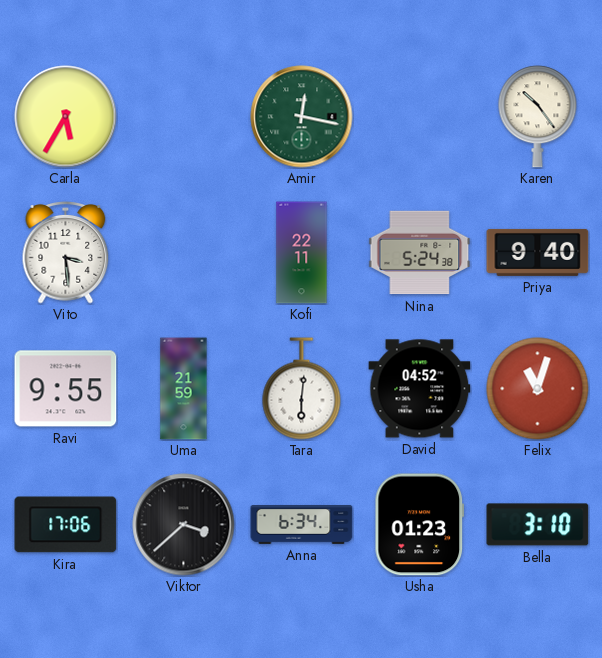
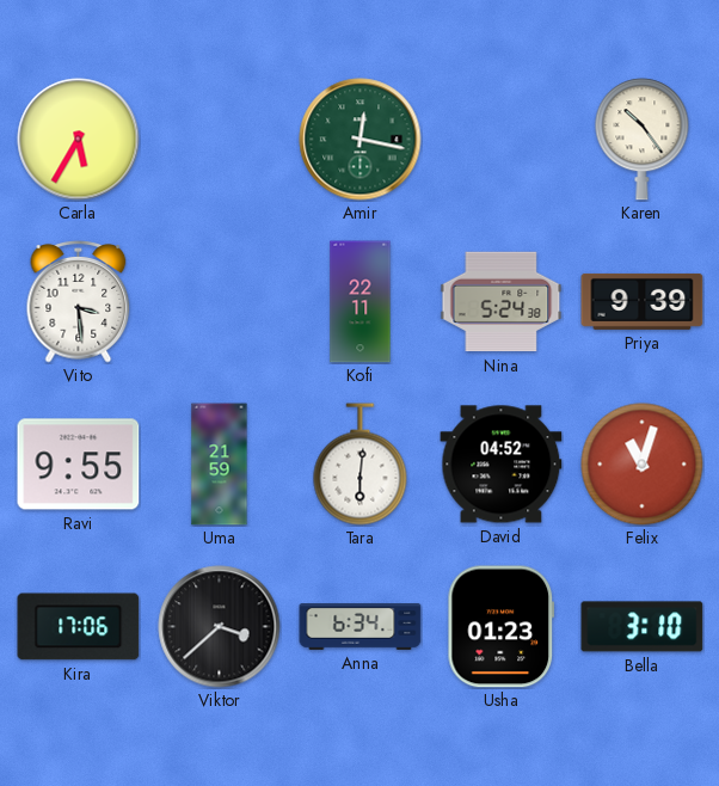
Priya: 9:40 -> 9:39 (643, 301)
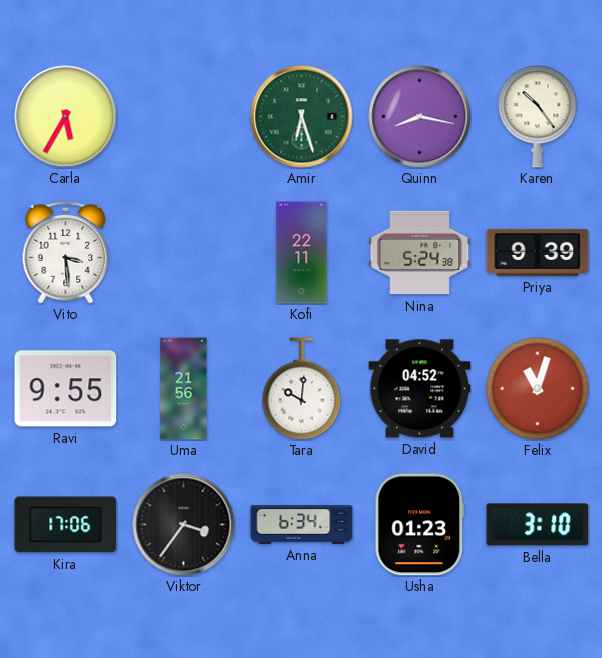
Amir: 12:17 -> 6:27 (302, 117)
Quinn: none -> 8:17 (420, 117)
Uma: 21:59 -> 21:56 (184, 389)
Tara: 6:01 -> 10:01 (302, 389)
Viktor: 3:38 -> 3:36 (184, 525)
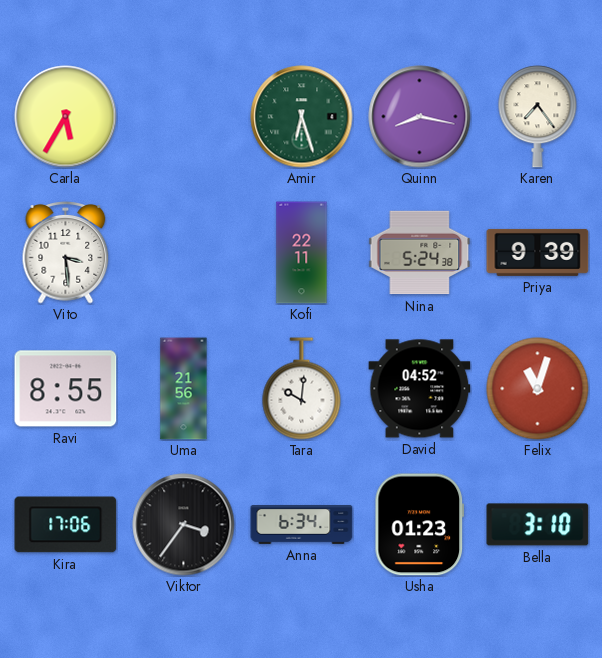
Karen: 10:24 -> 7:24 (538, 117)
Ravi: 9:55 -> 8:55 (66, 389)
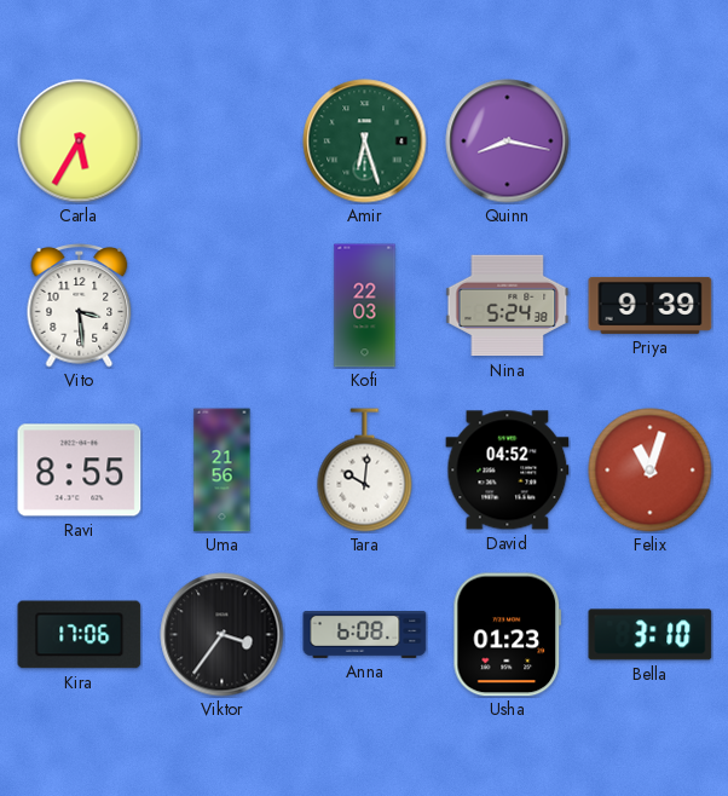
Karen: 7:24 -> none (538, 117)
Kofi: 22:11 -> 22:03 (365, 306)
Anna: 6:34 -> 6:08 (365, 635)
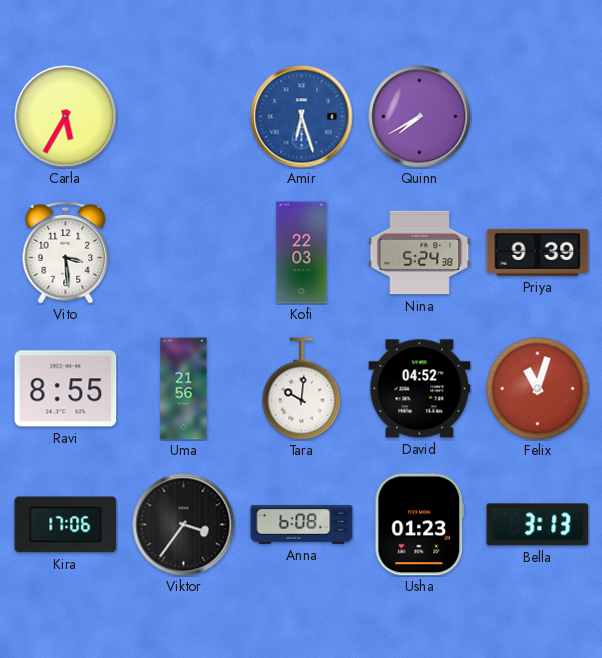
Amir dial: green -> blue (302, 117)
Quinn: 8:17 -> 7:40 (420, 117)
Bella: 3:10 -> 3:13 (538, 525)
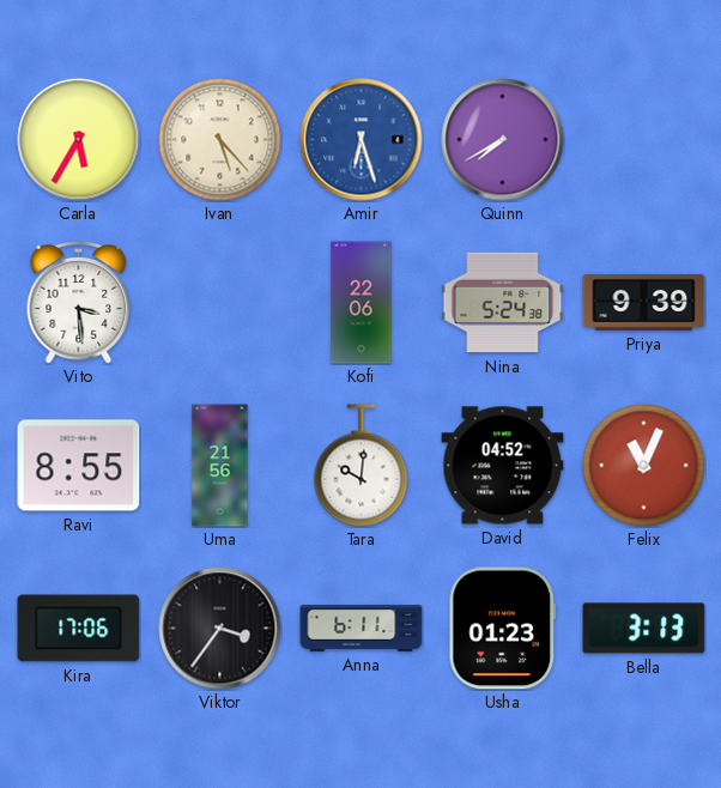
Ivan: none -> 5:23 (220, 140)
Kofi: 22:03 -> 22:06 (362, 303)
Felix: 11:03 -> 11:04 (644, 466)
Anna: 6:08 -> 6:11 (362, 629)
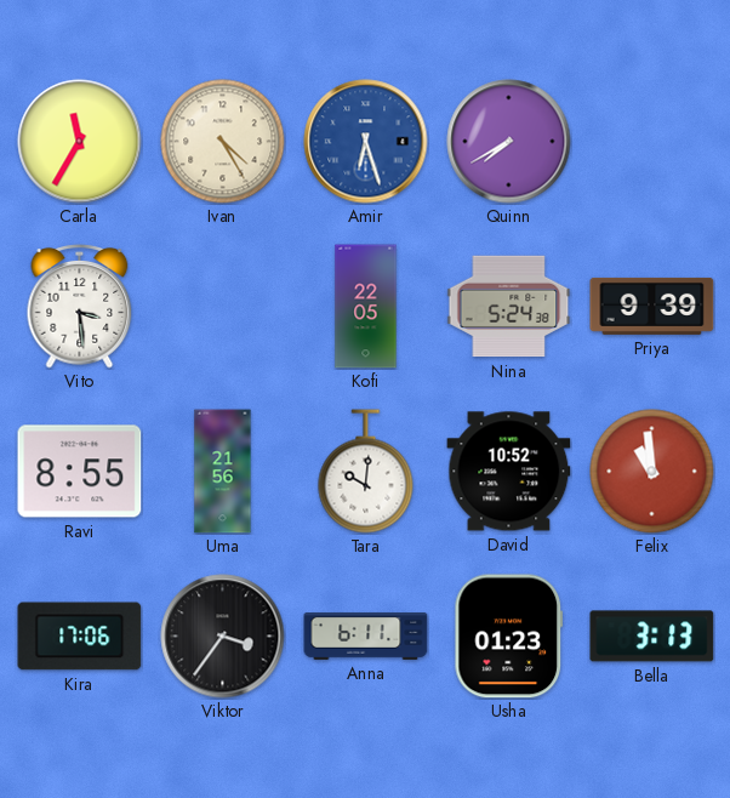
Carla: 5:35 -> 11:35 (80, 142)
Ivan: 5:23 -> 4:25 (223, 142)
Kofi: 22:06 -> 22:05 (366, 307)
David: 04:52 -> 10:52 (509, 472)
Felix: 11:04 -> 10:59 (652, 472)
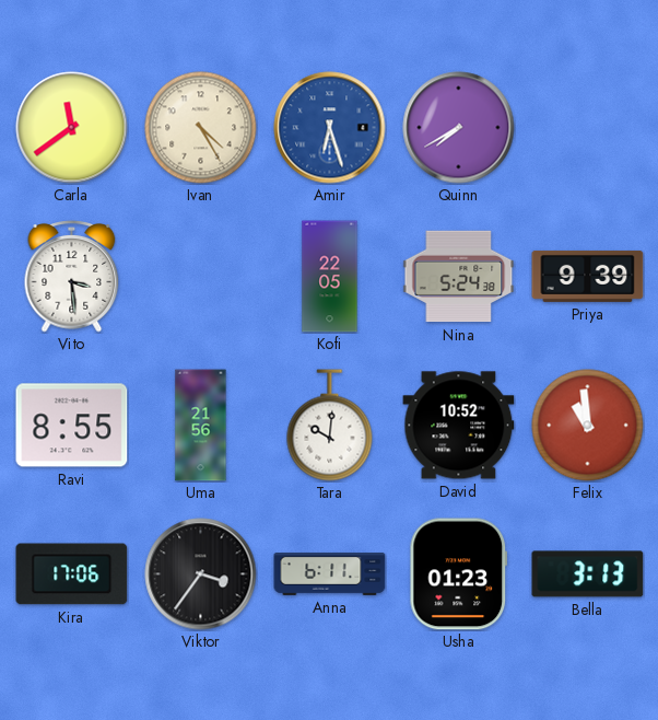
Carla: 11:35 -> 11:39 (72, 128)
